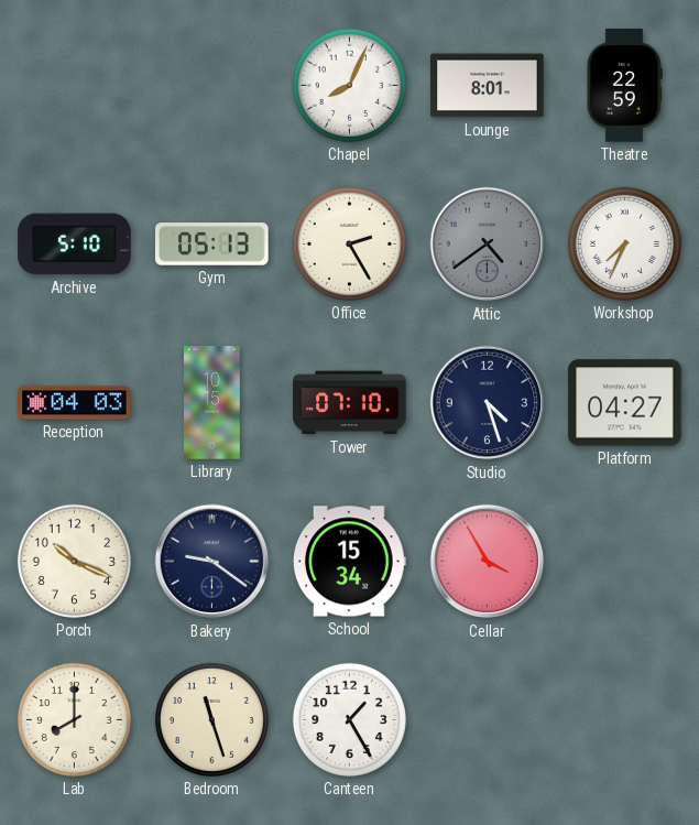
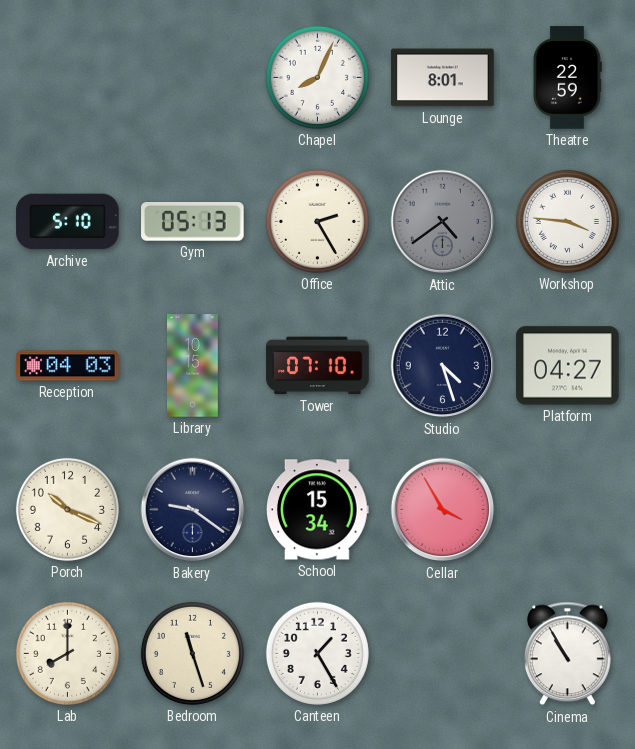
Workshop: 7:34 -> 3:46 (567, 221)
Cinema: none -> 10:55 (567, 654)
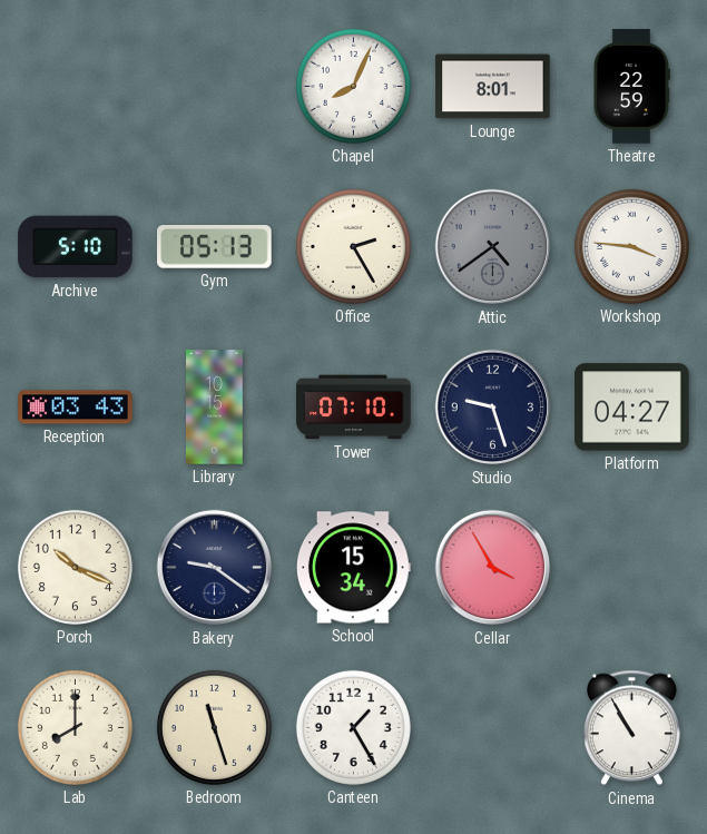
Reception: 04:03 -> 03:43 (76, 408)
Studio: 4:27 -> 9:27 (493, 408)
